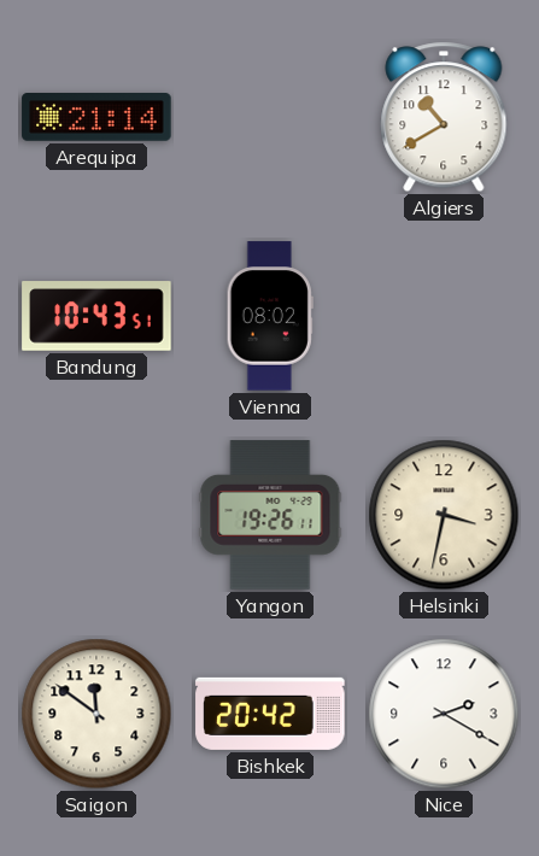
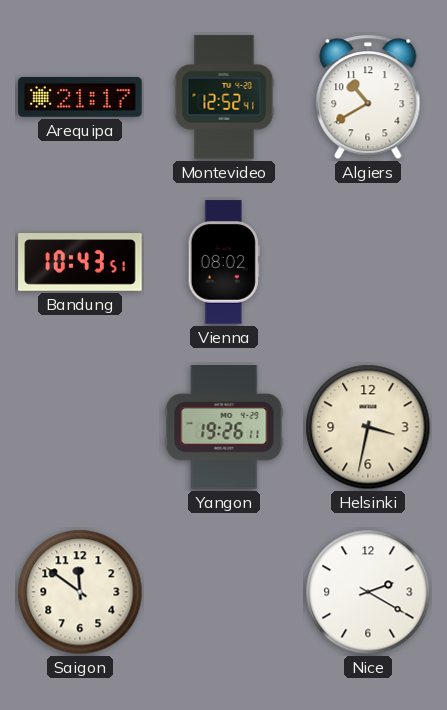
Arequipa: 21:14 -> 21:17 (80, 98)
Montevideo: none -> 12:52 (224, 97)
Bishkek: 20:42 -> none (270, 714)
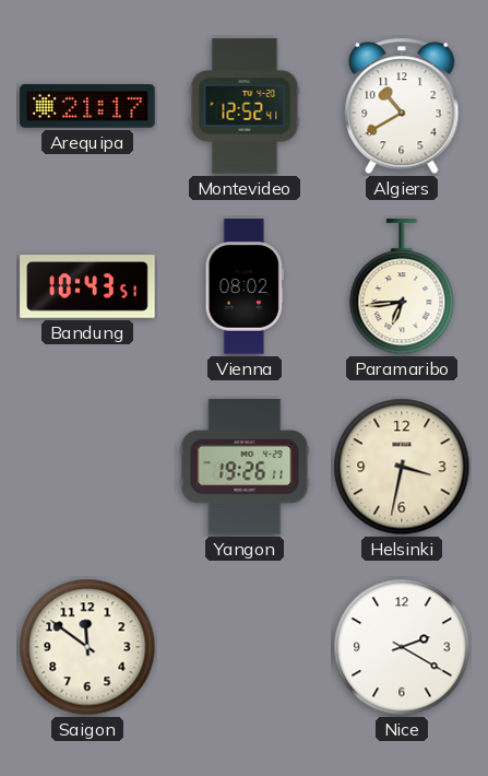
Paramaribo: none -> 6:44 (402, 287)
